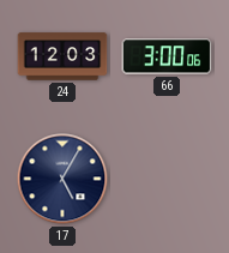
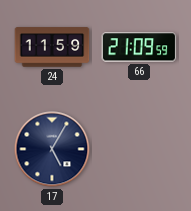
24: 12:03 -> 11:59 (52, 47)
66: 3:00 -> 21:09 (139, 47)
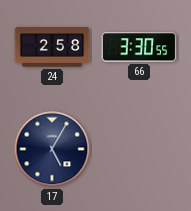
24: 11:59 -> 2:58 (52, 47)
66: 21:09 -> 3:30 (139, 47)
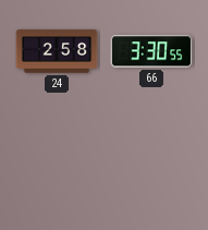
17: 5:05 -> none (52, 149)
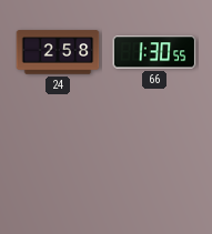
66: 3:30 -> 1:30 (154, 52)
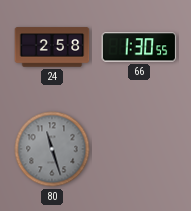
80: none -> 11:27 (52, 149)
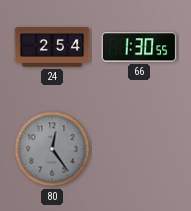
24: 2:58 -> 2:54 (52, 47)
80: 11:27 -> 12:24 (52, 149)
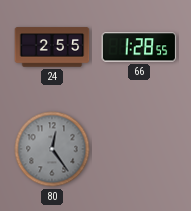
24: 2:54 -> 2:55 (52, 47)
66: 1:30 -> 1:28 (139, 47)
